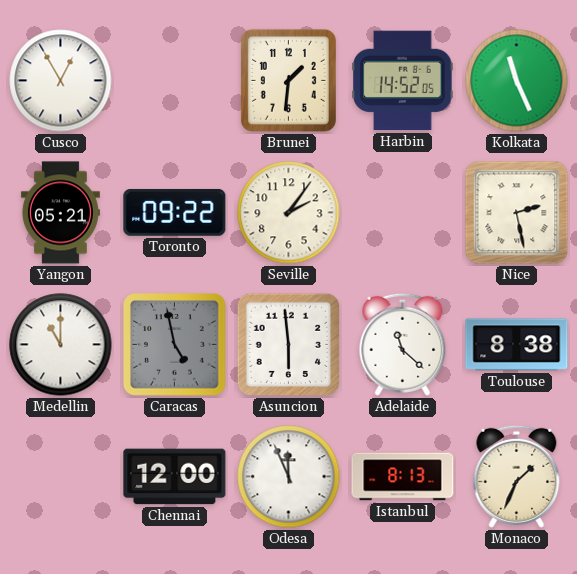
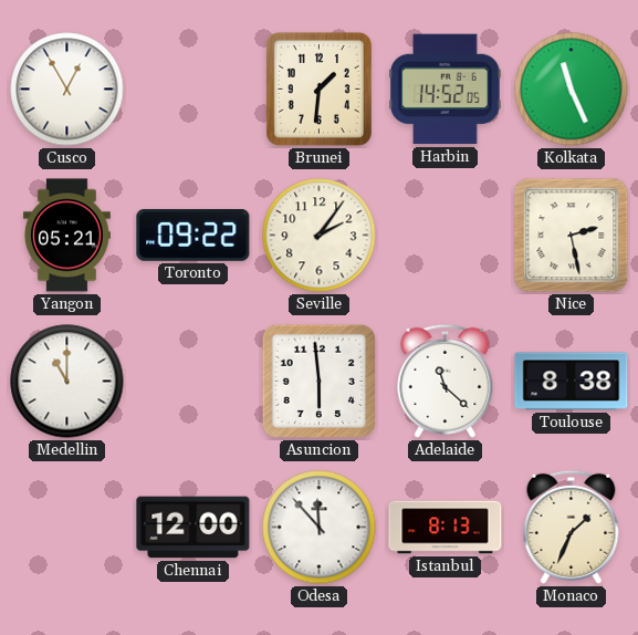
Caracas: 4:58 -> none (175, 345)
Odesa: 11:56 -> 11:53 (320, 528)
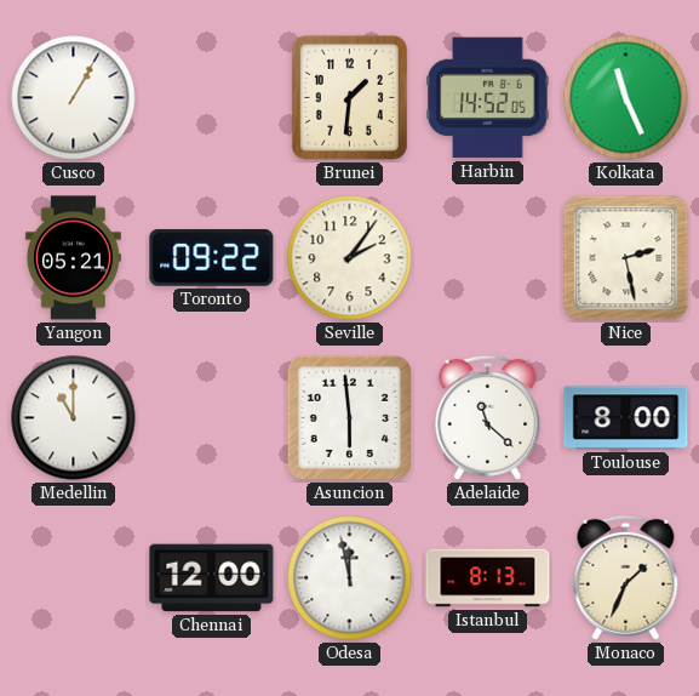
Cusco: 12:55 -> 1:05 (74, 98)
Toulouse: 8:38 -> 8:00 (626, 418)
Odesa: 11:53 -> 11:58 (350, 578)
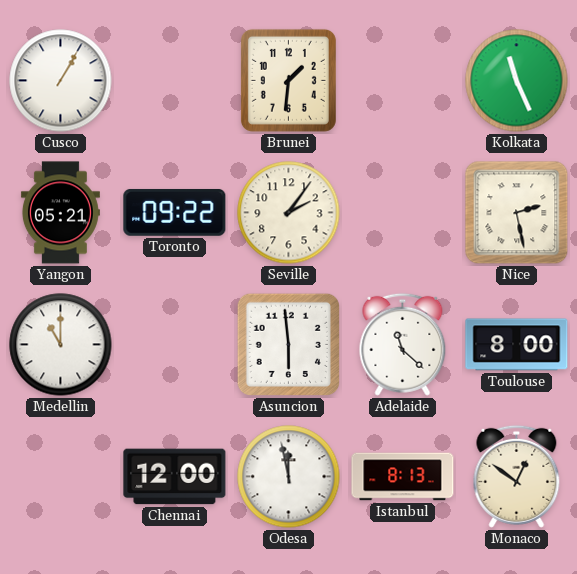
Harbin: 14:52 -> none (488, 98)
Monaco: 1:34 -> 12:51 (517, 476)
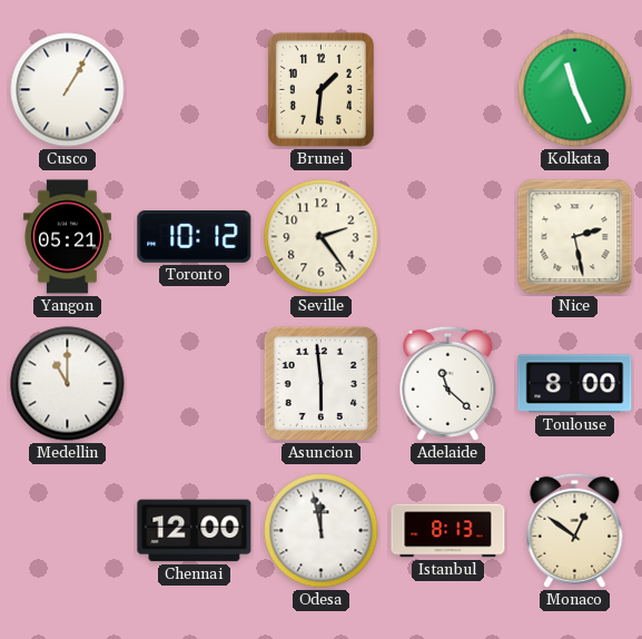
Toronto: 09:22 -> 10:12 (195, 236)
Seville: 2:06 -> 2:24 (322, 237)
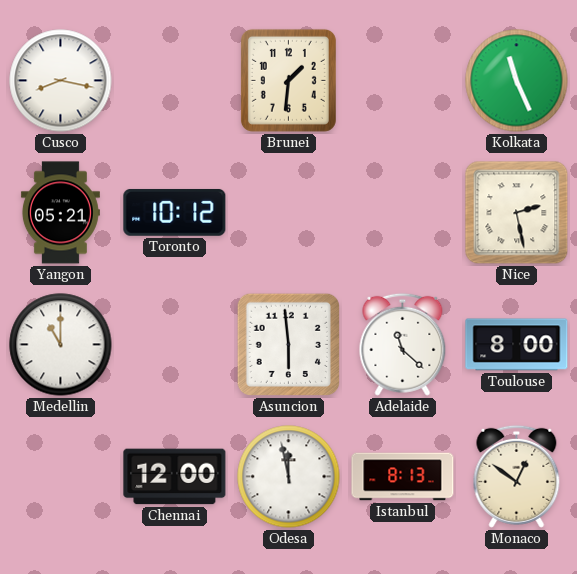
Cusco: 1:05 -> 8:17 (61, 81)
Seville: 2:24 -> none (322, 237)
